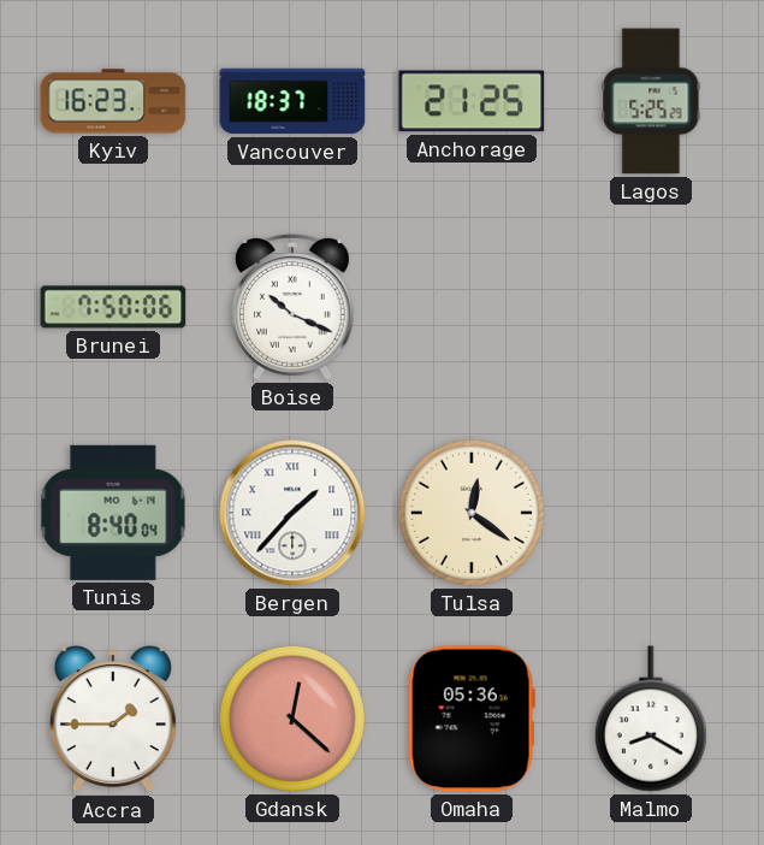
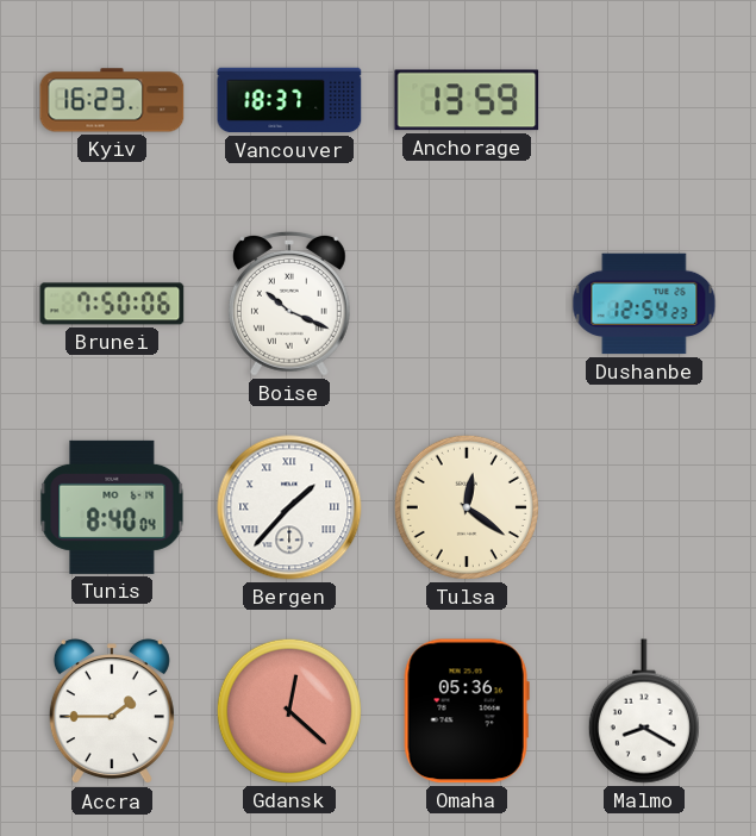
Anchorage: 21:25 -> 13:59 (467, 100)
Lagos: 5:25 -> none (651, 101)
Dushanbe: none -> 12:54 (644, 304)
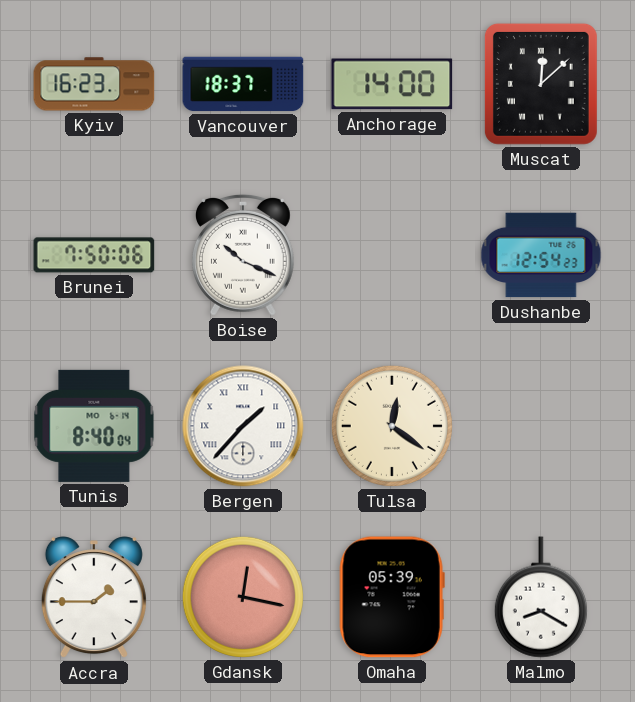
Anchorage: 13:59 -> 14:00 (392, 84)
Muscat: none -> 12:08 (541, 84)
Gdansk: 12:22 -> 12:17 (243, 597)
Omaha: 05:36 -> 05:39 (392, 597)
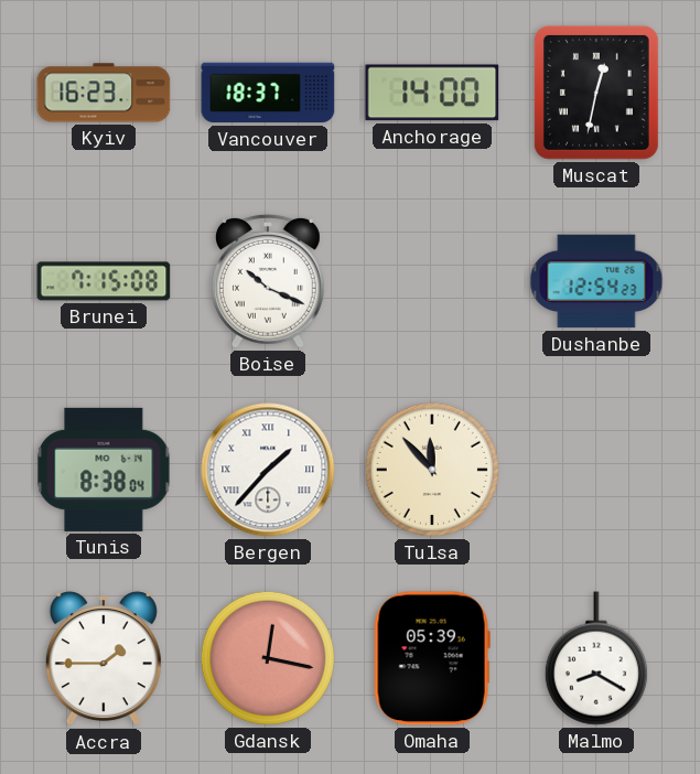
Muscat: 12:08 -> 12:32 (596, 93)
Brunei: 7:50 -> 7:15 (104, 281)
Tunis: 8:40 -> 8:38 (104, 470)
Tulsa: 12:21 -> 11:53 (432, 470)
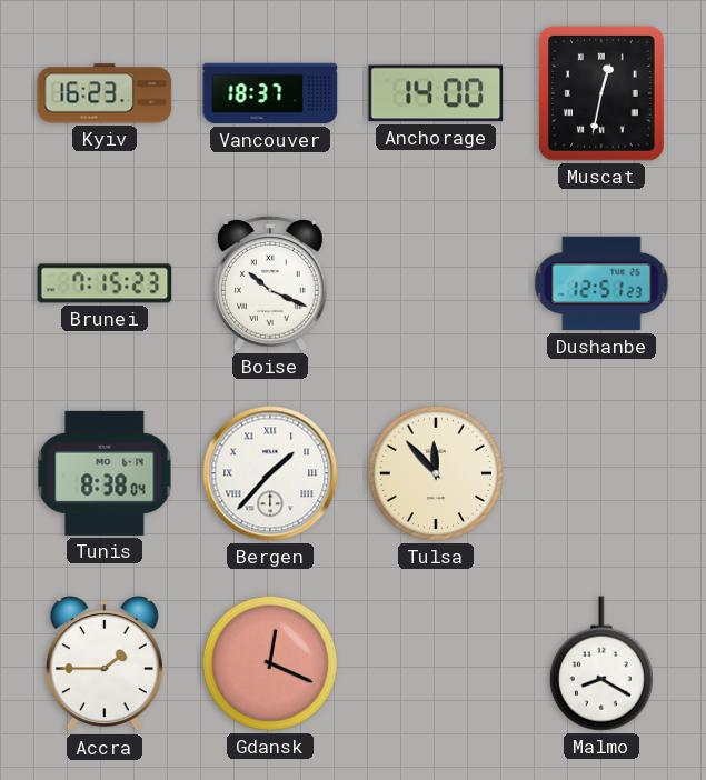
Brunei: 7:15:08 -> 7:15:23 (105, 283)
Dushanbe: 12:54 -> 12:51 (601, 283)
Gdansk: 12:17 -> 12:19 (270, 663)
Omaha: 05:39 -> none (432, 658)
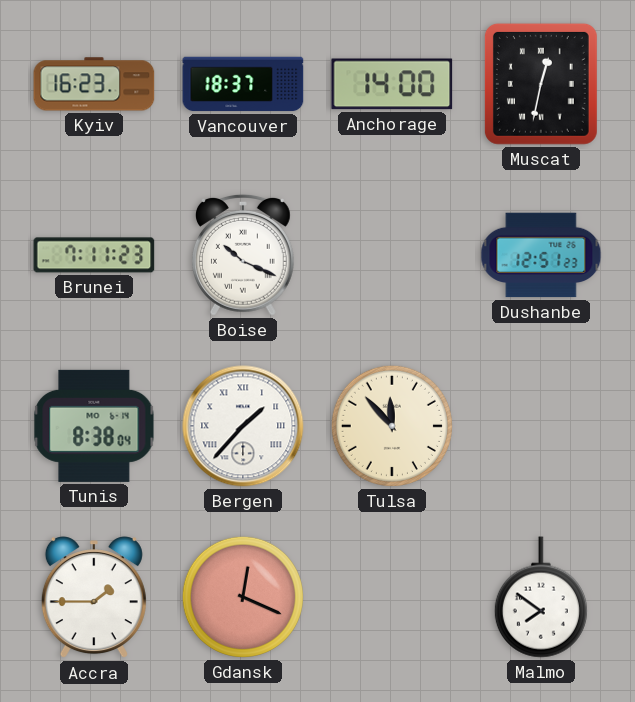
Brunei: 7:15 -> 7:11 (94, 255)
Malmo: 8:20 -> 7:51 (541, 597)
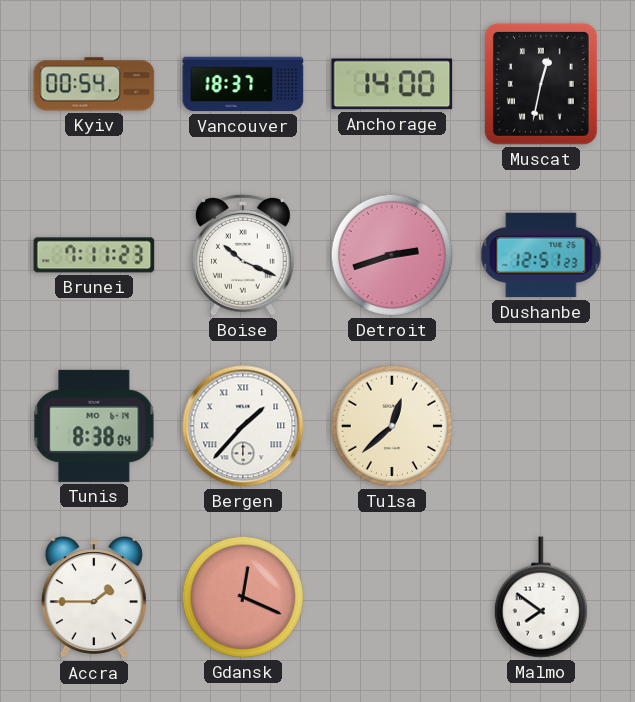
Kyiv: 16:23 -> 00:54 (94, 84)
Detroit: none -> 2:42 (392, 255)
Tulsa: 11:53 -> 12:38 (392, 426)
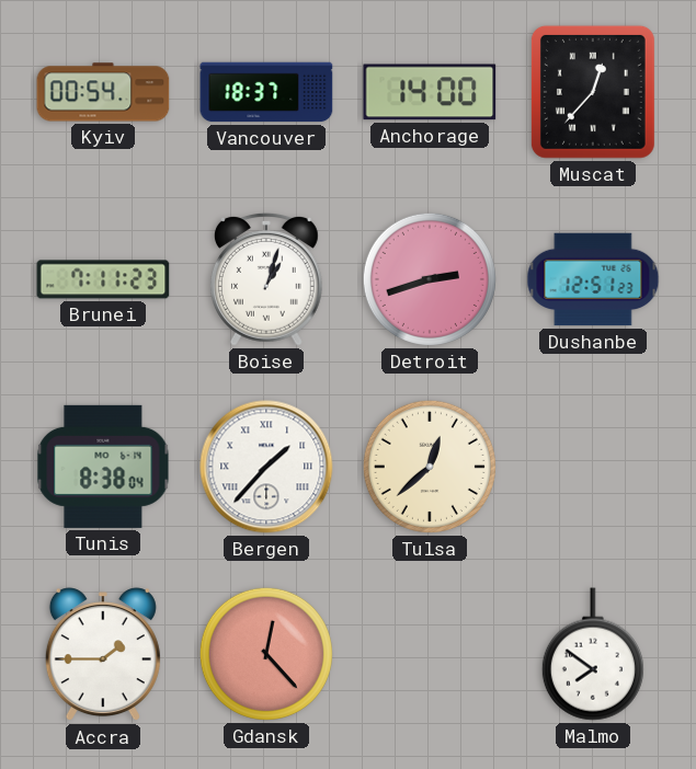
Muscat: 12:32 -> 12:37 (593, 92)
Boise: 10:19 -> 1:03 (266, 279)
Gdansk: 12:19 -> 12:23 (266, 654)
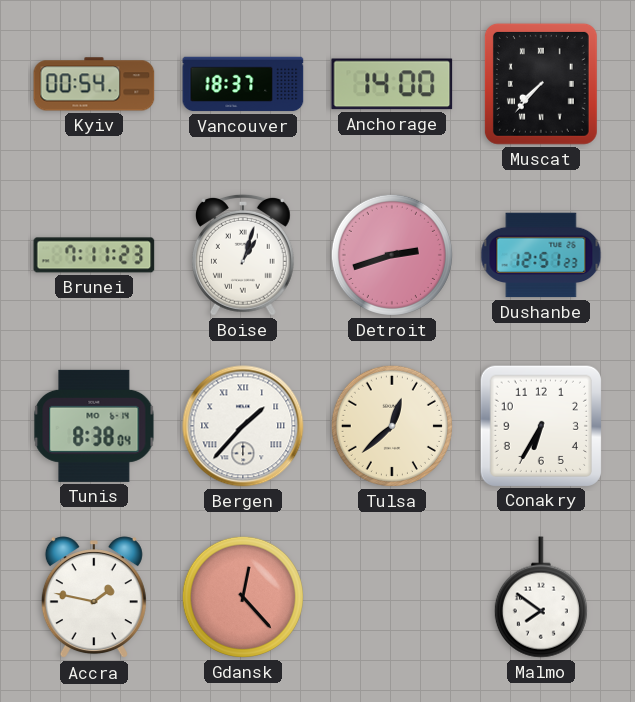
Muscat: 12:37 -> 7:37 (541, 84)
Conakry: none -> 6:35 (540, 425)
Accra: 1:45 -> 1:47 (94, 598)
